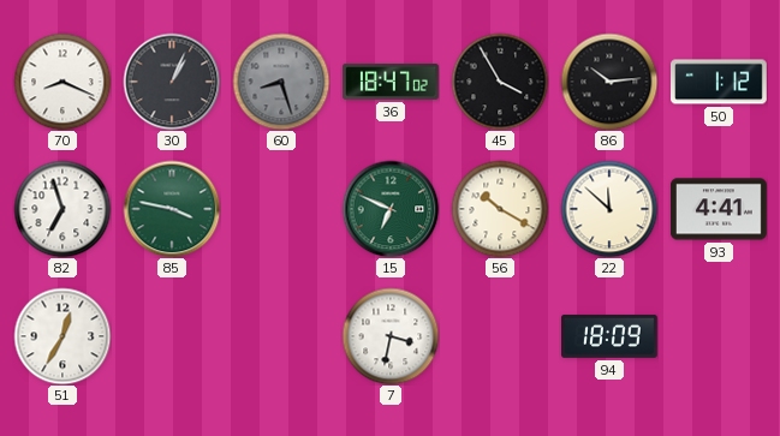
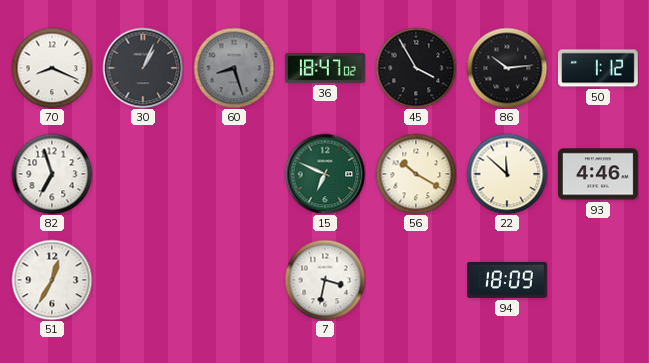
85: 3:47 -> none (172, 209)
93: 4:41 -> 4:46 (599, 174)
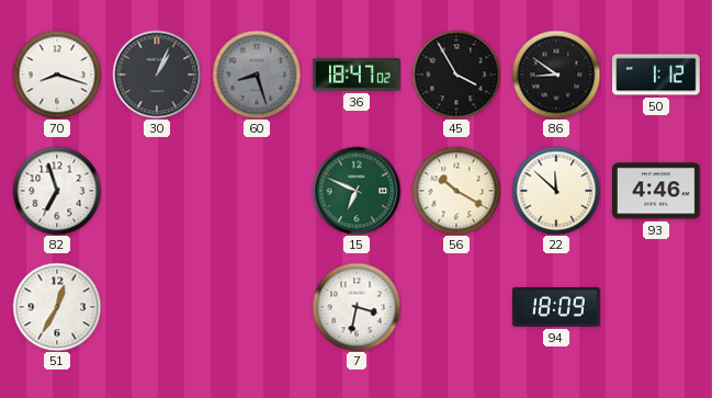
70: 8:19 -> 8:18 (57, 75)
86: 10:14 -> 8:51 (556, 75)
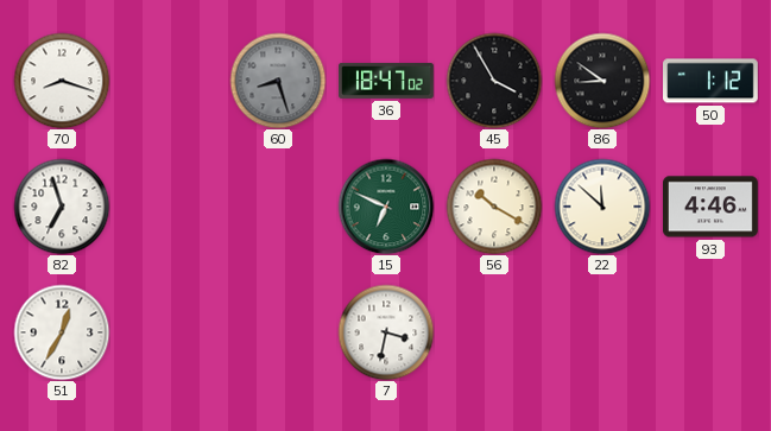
30: 1:04 -> none (157, 75)
94: 18:09 -> none (557, 307)
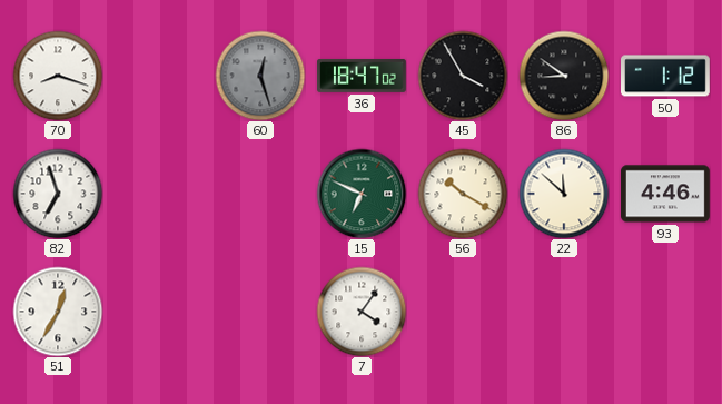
60: 8:27 -> 12:27 (260, 76)
7: 3:32 -> 4:06 (362, 312)
